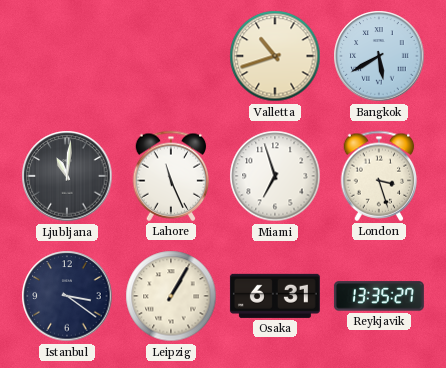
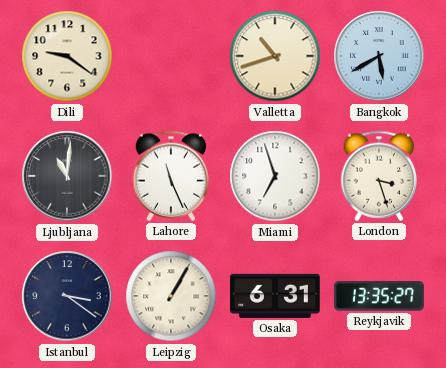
Dili: none -> 9:21 (67, 56)
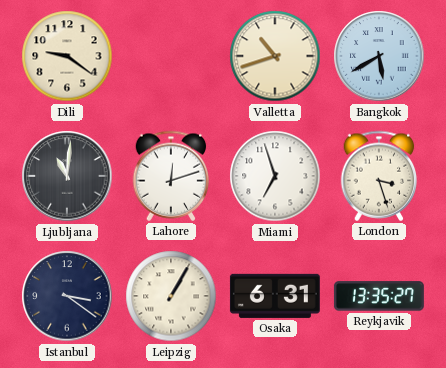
Lahore: 11:26 -> 12:12 (171, 176)
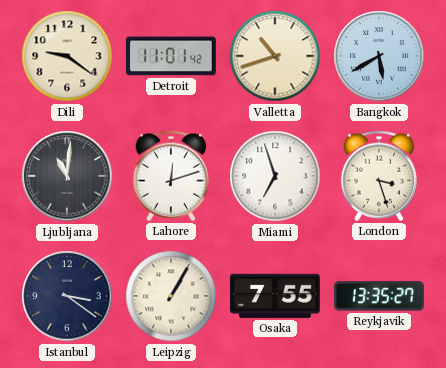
Detroit: none -> 11:01 (171, 56)
Osaka: 6:31 -> 7:55 (275, 296)
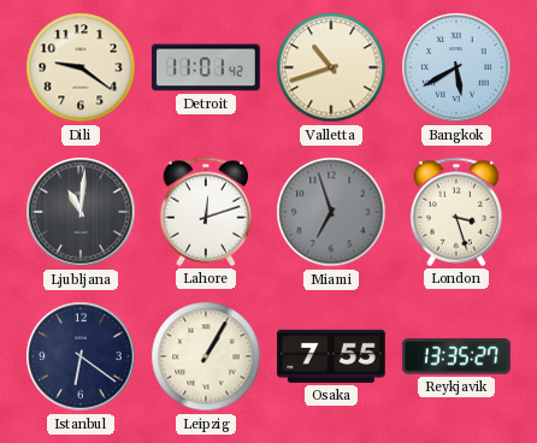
Miami dial: white -> grey (331, 212)
Istanbul: 3:21 -> 6:21 (81, 356)
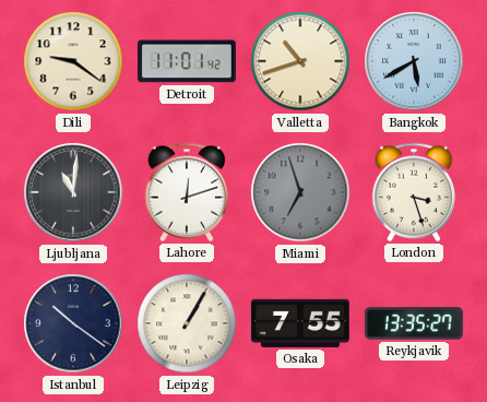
Istanbul: 6:21 -> 10:21 (73, 323)
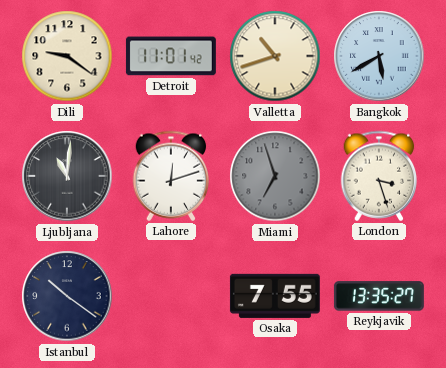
Leipzig: 1:05 -> none (187, 323)
